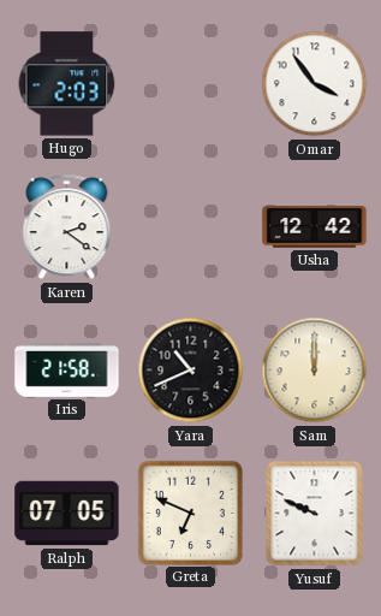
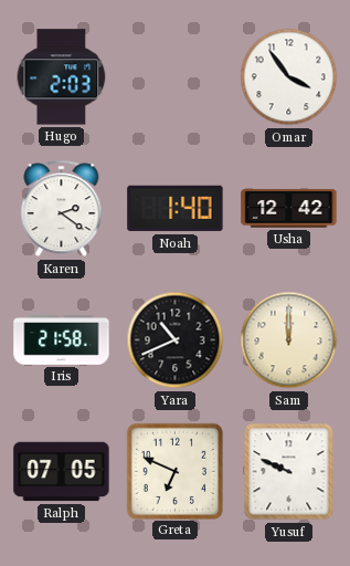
Noah: none -> 1:40 (176, 209)
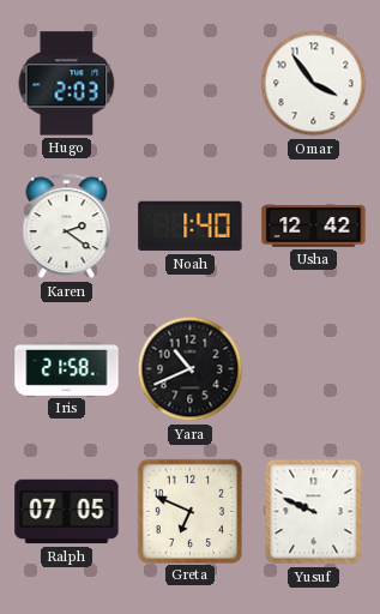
Sam: 12:00 -> none (289, 340)
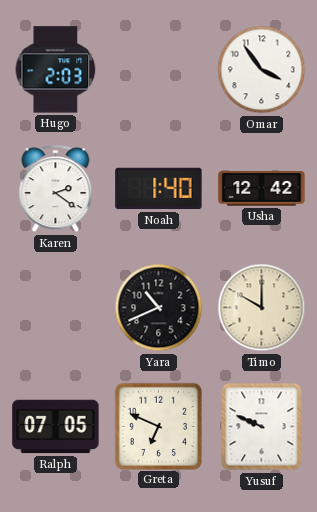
Iris: 21:58 -> none (67, 369)
Timo: none -> 10:00 (262, 308)
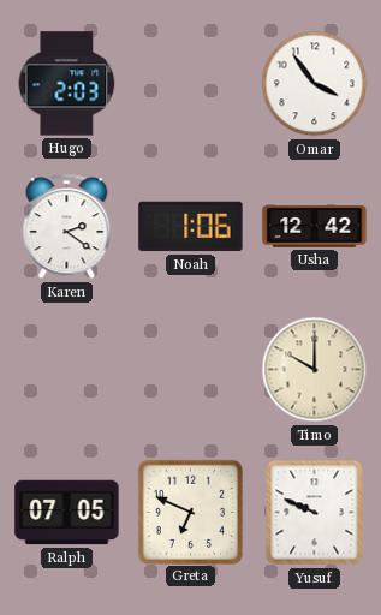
Noah: 1:40 -> 1:06 (191, 227)
Yara: 10:41 -> none (159, 308)
